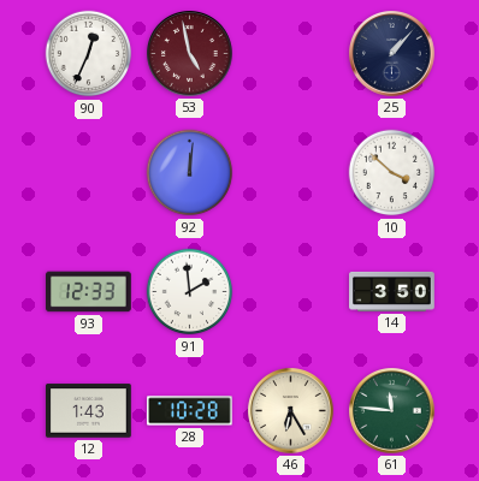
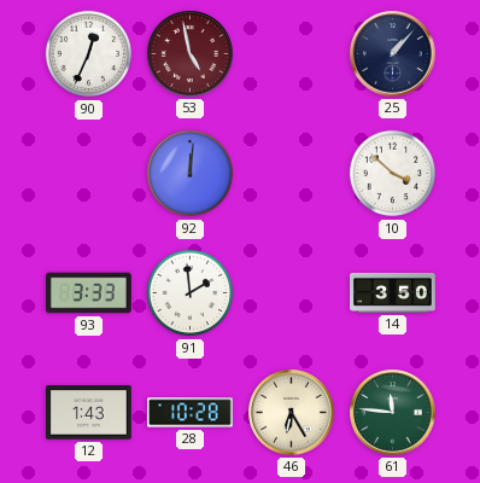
93: 12:33 -> 3:33 (89, 293)
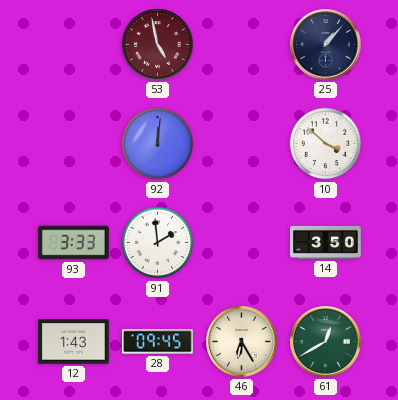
90: 12:34 -> none (89, 54)
28: 10:28 -> 09:45 (158, 342)
61: 11:46 -> 12:40 (326, 342)
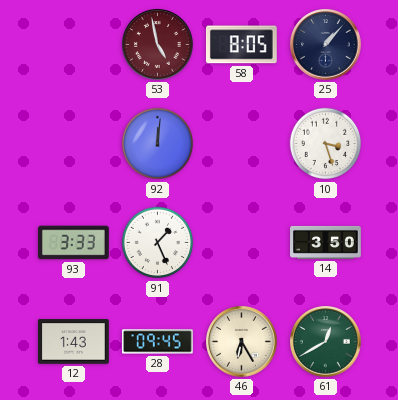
58: none -> 8:05 (241, 45)
10: 3:52 -> 3:27 (326, 144)
91: 1:59 -> 1:26 (158, 243)
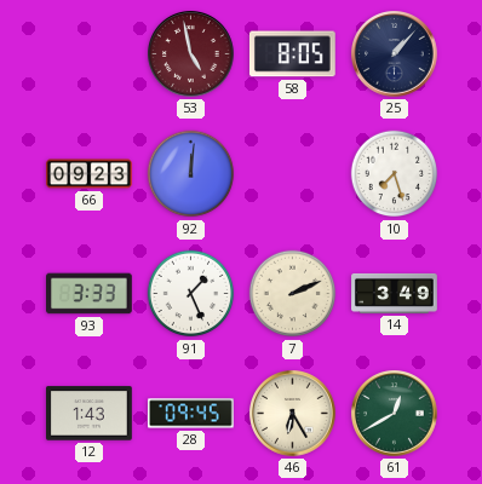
66: none -> 09:23 (90, 174)
10: 3:27 -> 7:27 (395, 174)
7: none -> 2:11 (293, 294)
14: 3:50 -> 3:49 (395, 293)
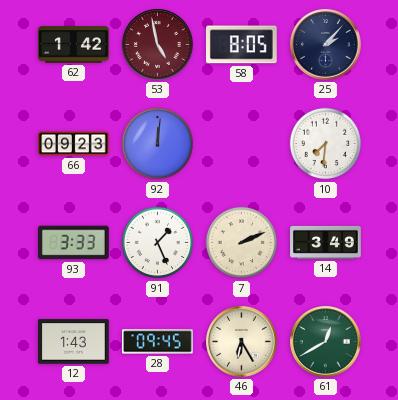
62: none -> 1:42 (74, 45)
25: 1:07 -> 2:07 (326, 45)
10: 7:27 -> 7:31 (326, 144)
